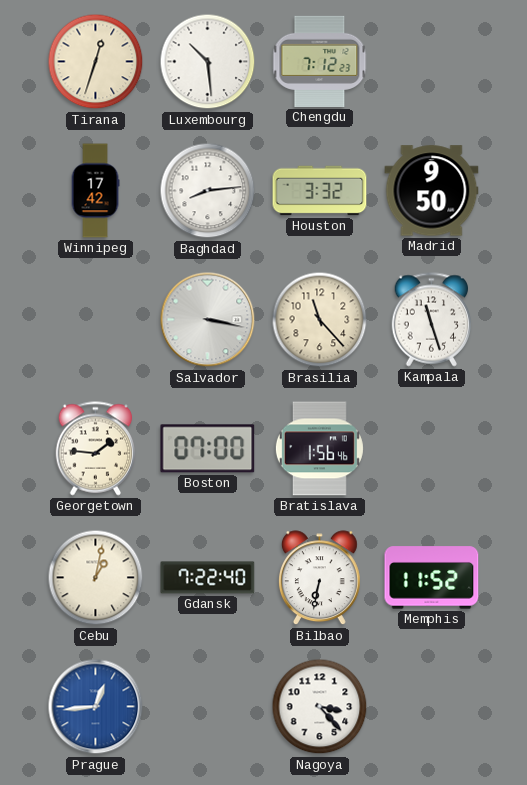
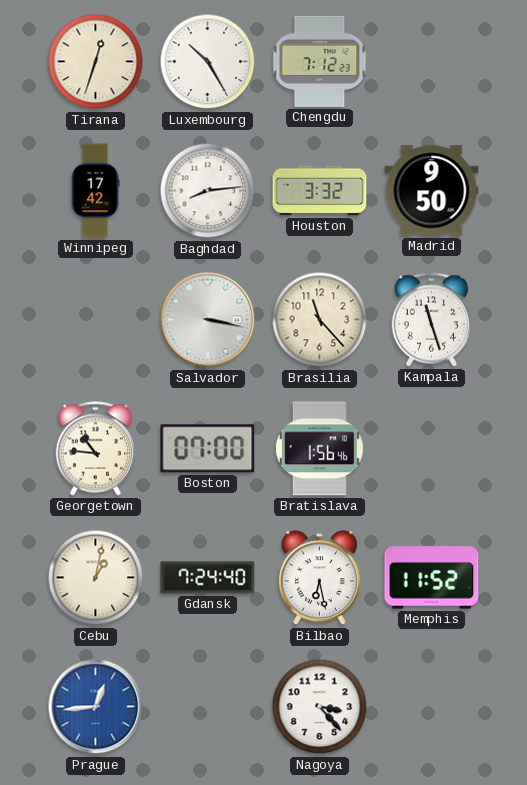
Luxembourg: 10:29 -> 10:25 (208, 62)
Georgetown: 1:46 -> 10:46 (96, 449)
Gdansk: 7:22 -> 7:24 (208, 578)
Bilbao: 6:32 -> 6:28 (319, 578)
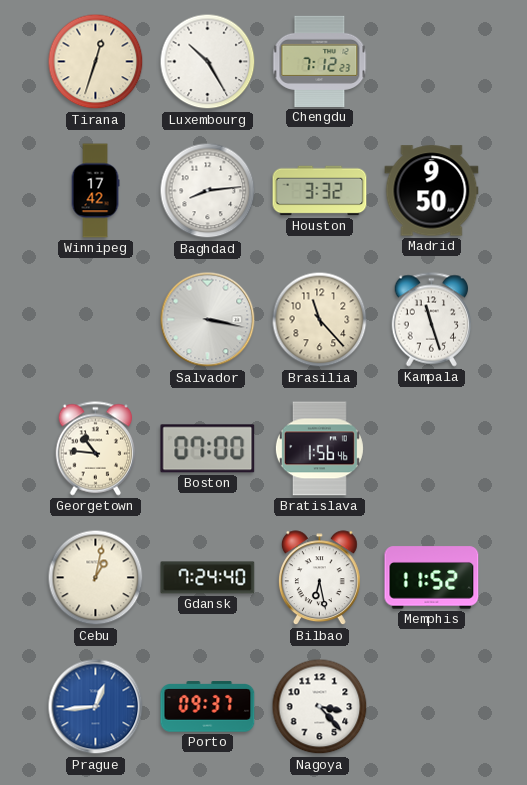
Porto: none -> 09:37 (208, 707)
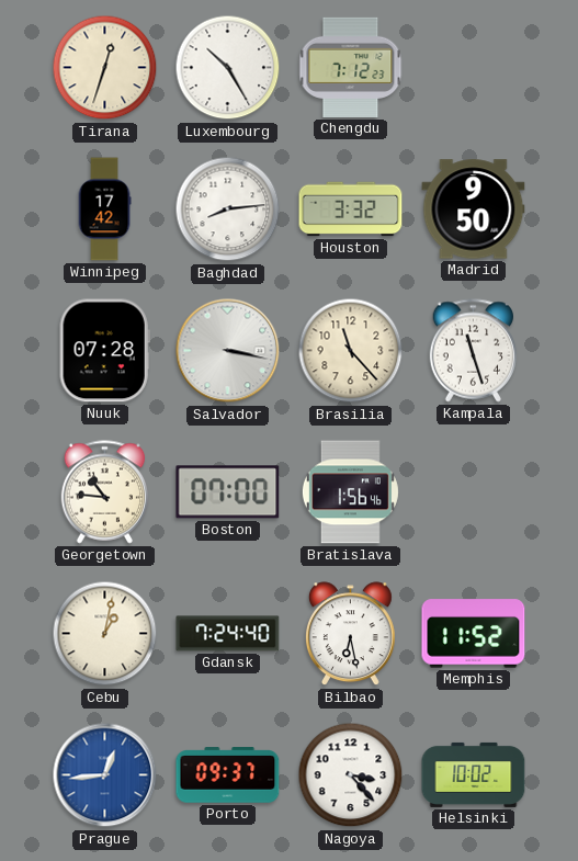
Nuuk: none -> 07:28 (104, 351)
Helsinki: none -> 10:02 (474, 774)
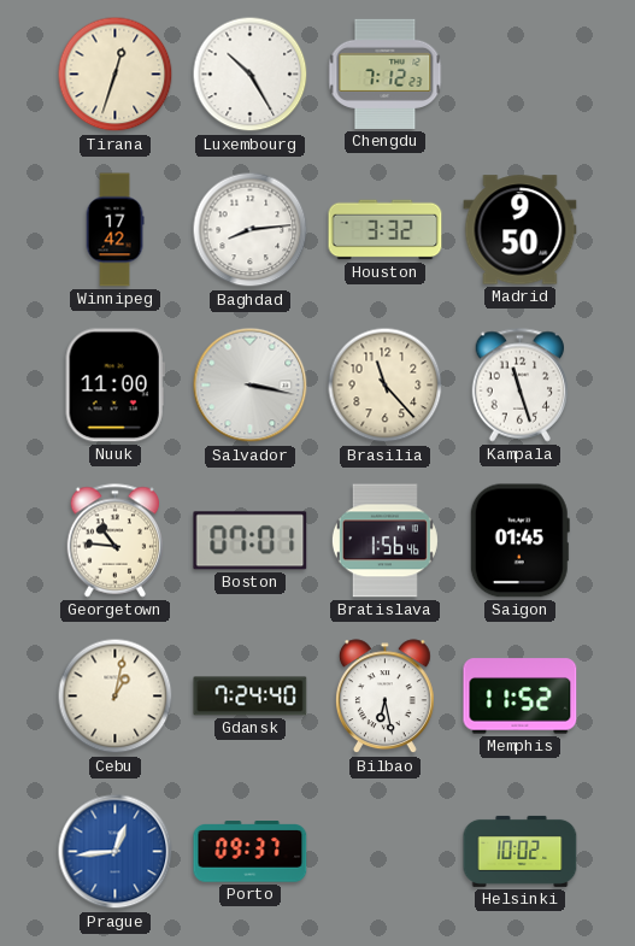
Nuuk: 07:28 -> 11:00 (114, 386)
Boston: 07:00 -> 07:01 (251, 541)
Saigon: none -> 01:45 (519, 541)
Nagoya: 3:23 -> none (351, 775)
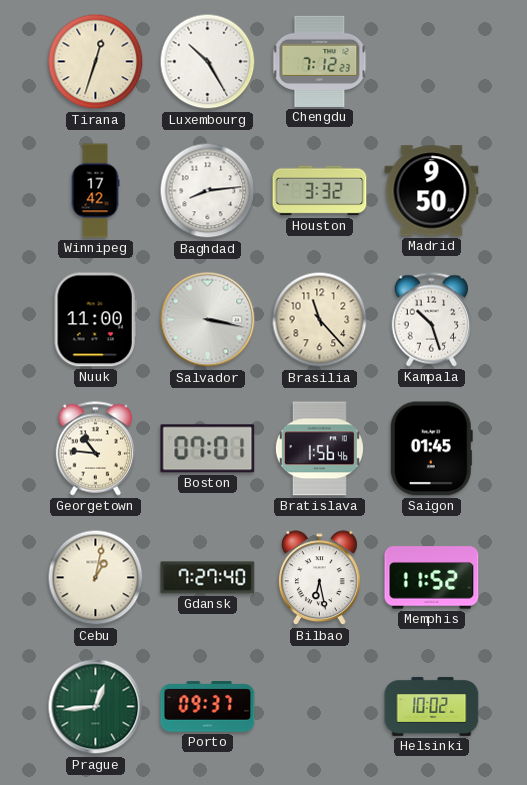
Kampala: 11:27 -> 10:27 (432, 320)
Gdansk: 7:24 -> 7:27 (208, 578)
Prague dial: blue -> green (96, 707)
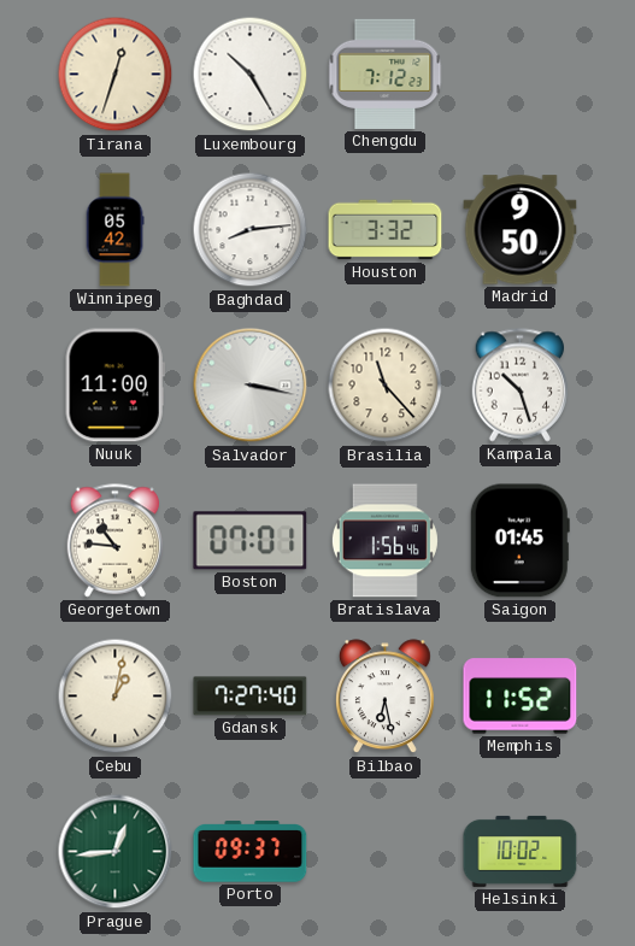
Winnipeg: 17:42 -> 05:42 (114, 230)
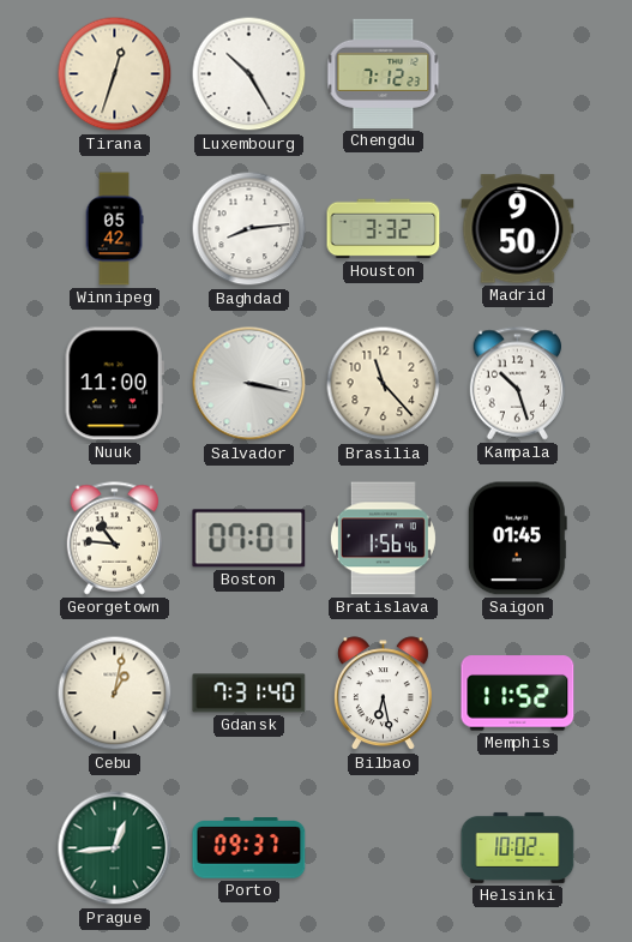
Gdansk: 7:27 -> 7:31 (249, 694)
